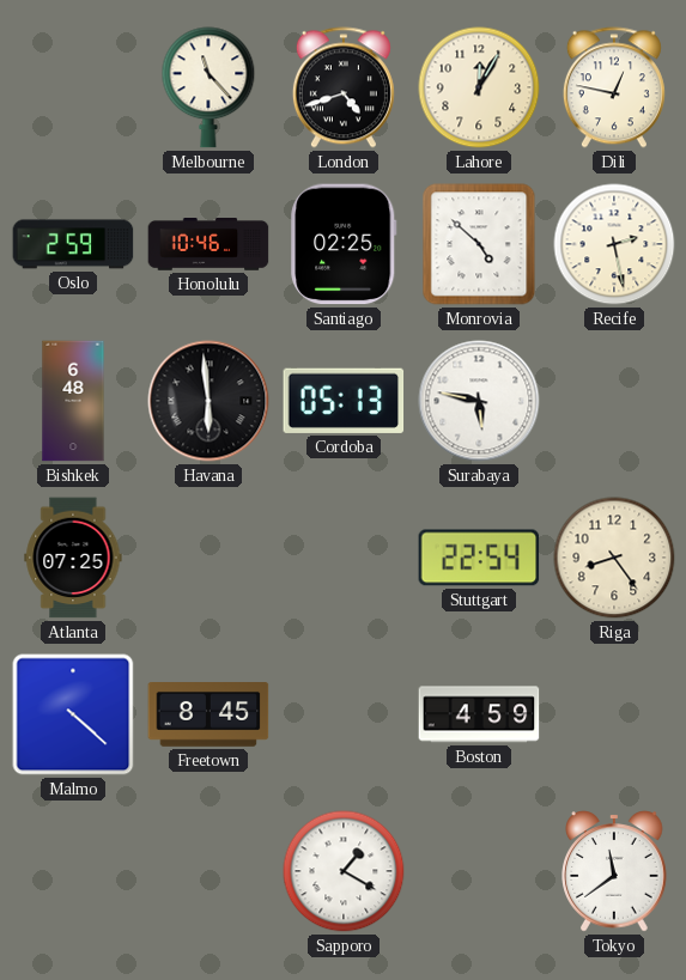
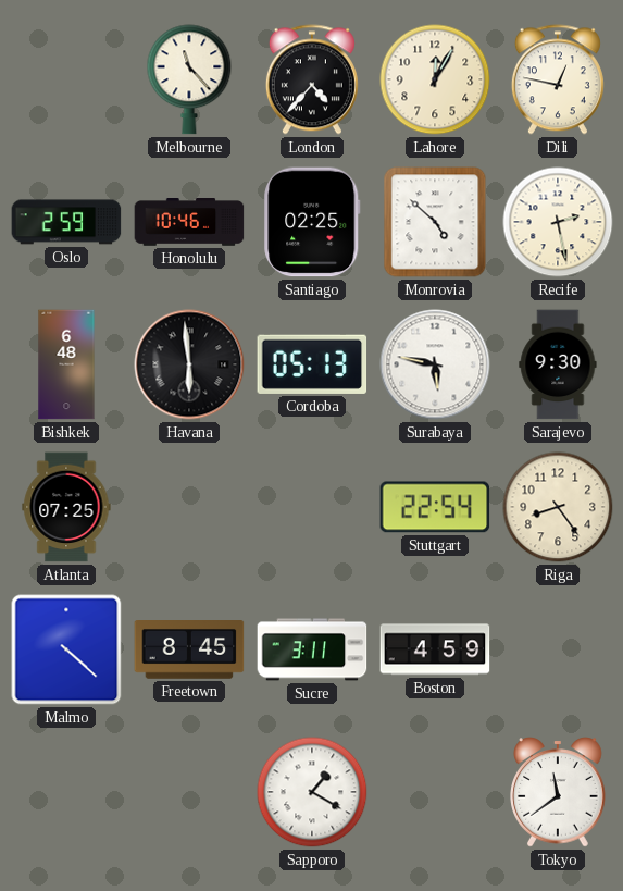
London: 4:42 -> 4:37 (312, 79)
Sarajevo: none -> 9:30 (558, 364)
Sucre: none -> 3:11 (312, 649)
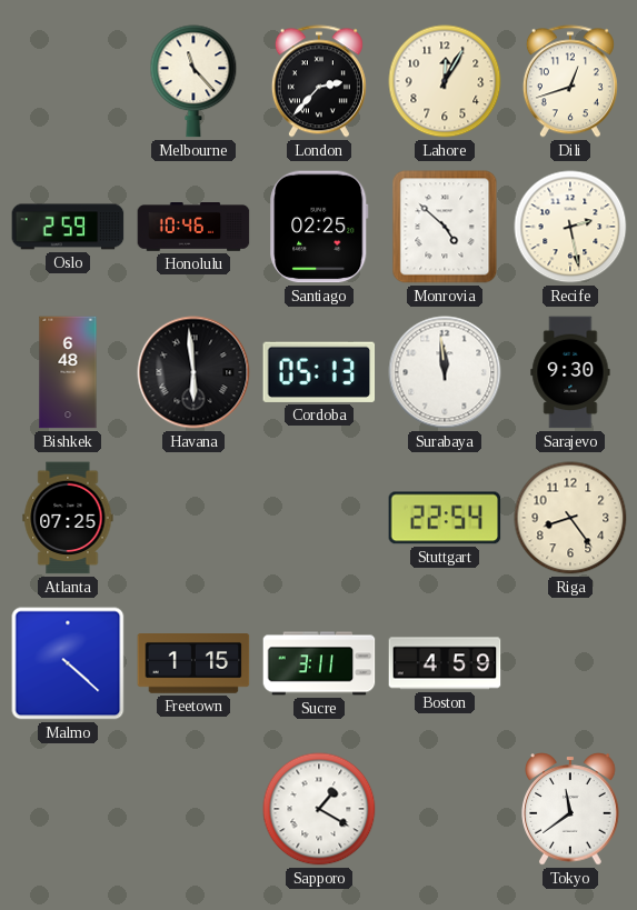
London: 4:37 -> 2:37 (319, 81)
Dili: 12:47 -> 12:42 (570, 81)
Surabaya: 5:47 -> 11:59 (445, 372)
Freetown: 8:45 -> 1:15 (193, 664)
